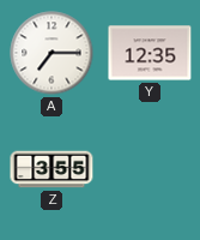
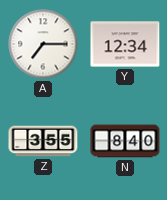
Y: 12:35 -> 12:34 (125, 44)
N: none -> 8:40 (125, 141)
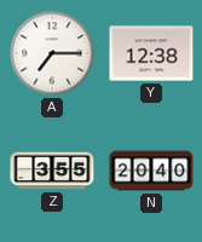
Y: 12:34 -> 12:38 (151, 53)
N: 8:40 -> 20:40 (151, 171)
